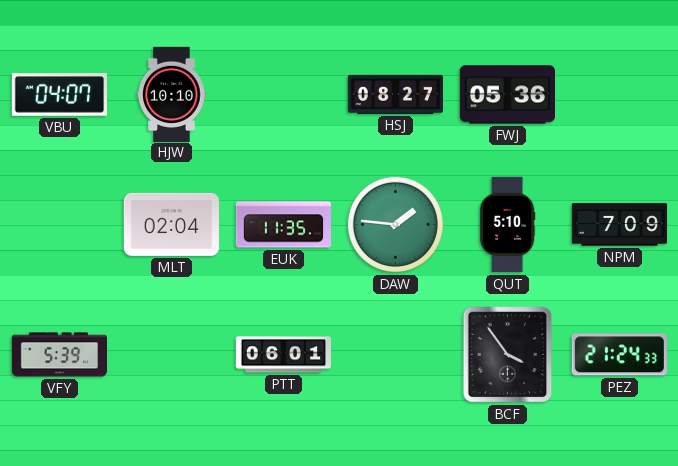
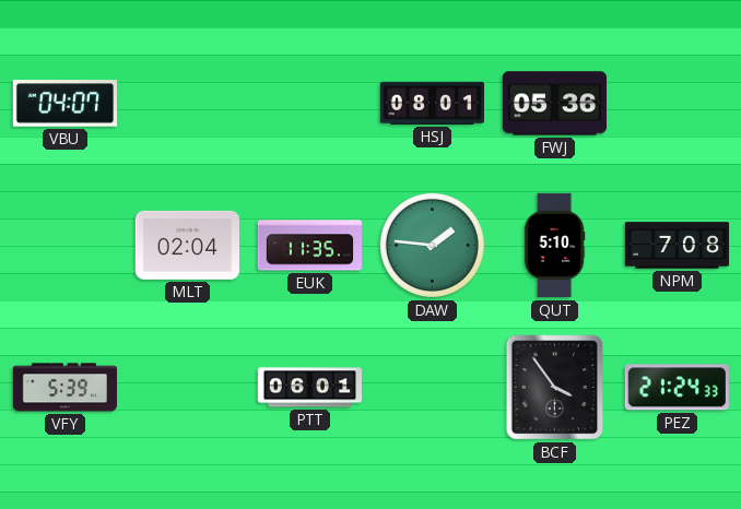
HJW: 10:10 -> none (172, 94)
HSJ: 08:27 -> 08:01 (432, 103)
NPM: 7:09 -> 7:08 (678, 246)
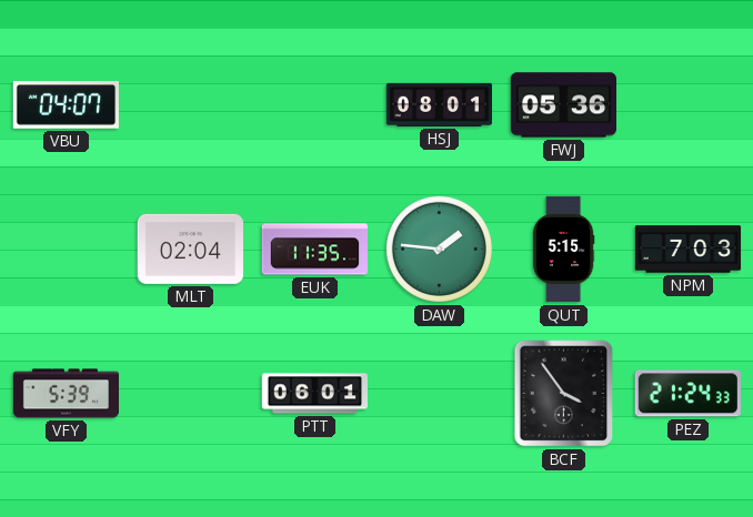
QUT: 5:10 -> 5:15 (563, 250)
NPM: 7:08 -> 7:03 (689, 250)
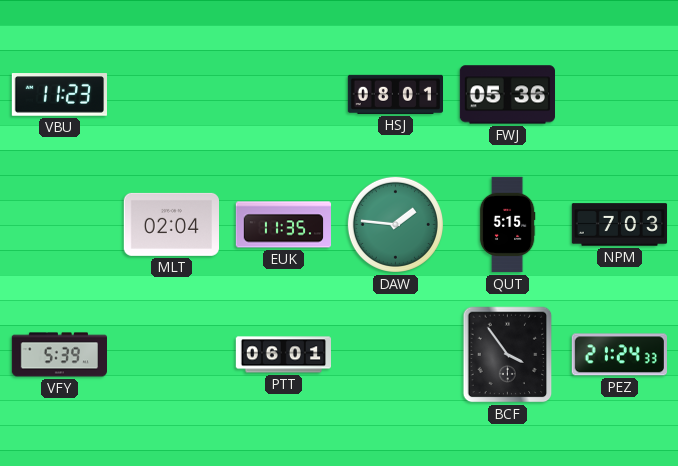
VBU: 04:07 -> 11:23 (59, 95)
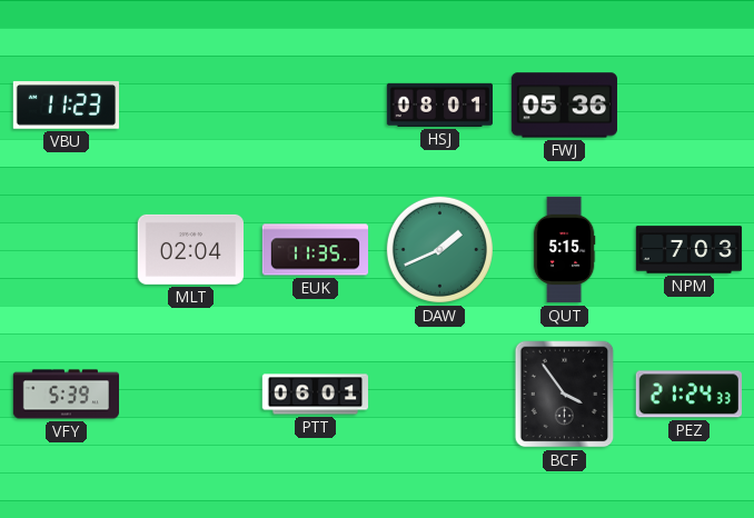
DAW: 1:46 -> 1:41 (439, 249)
